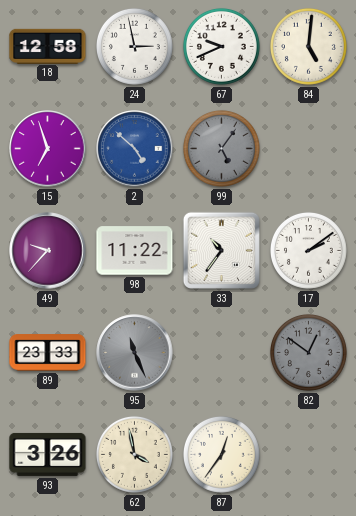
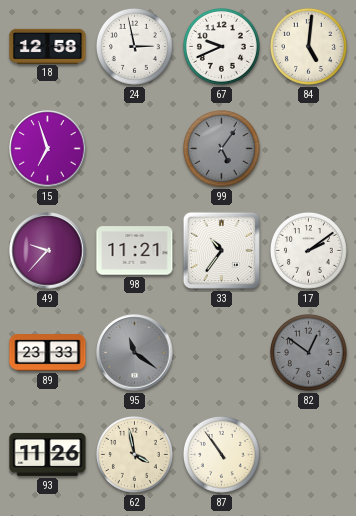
2: 4:52 -> none (135, 149)
98: 11:22 -> 11:21 (135, 251)
95: 11:26 -> 11:21 (135, 353)
93: 3:26 -> 11:26 (48, 454)
87: 12:36 -> 10:54 (221, 454)
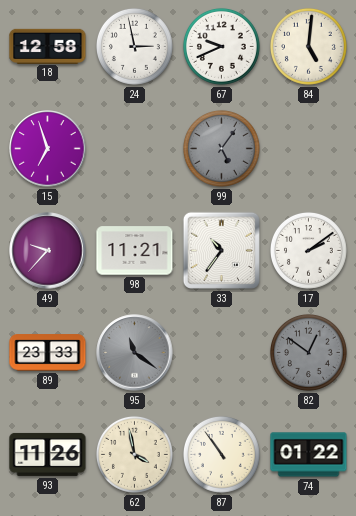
74: none -> 01:22 (309, 455)
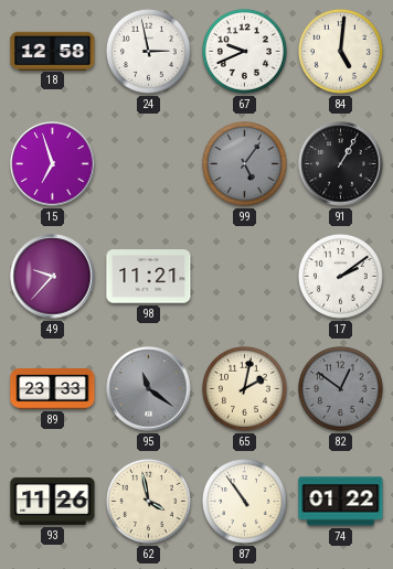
91: none -> 1:05 (341, 164)
33: 10:36 -> none (221, 250)
65: none -> 2:02 (244, 388)
